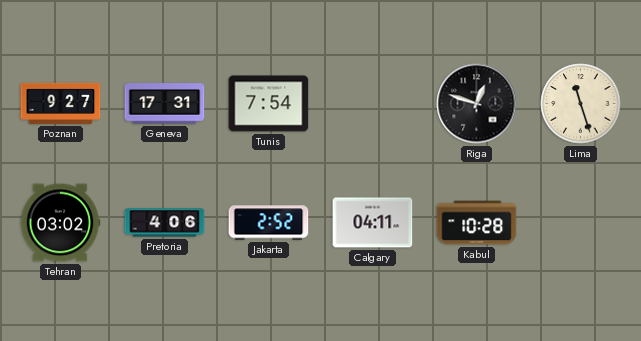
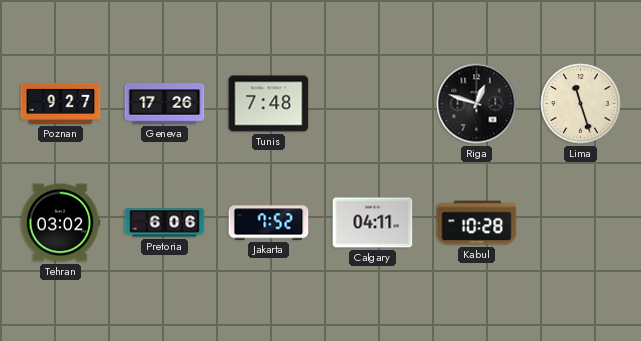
Geneva: 17:31 -> 17:26 (165, 104)
Tunis: 7:54 -> 7:48 (269, 104)
Pretoria: 4:06 -> 6:06 (165, 223)
Jakarta: 2:52 -> 7:52 (269, 223)
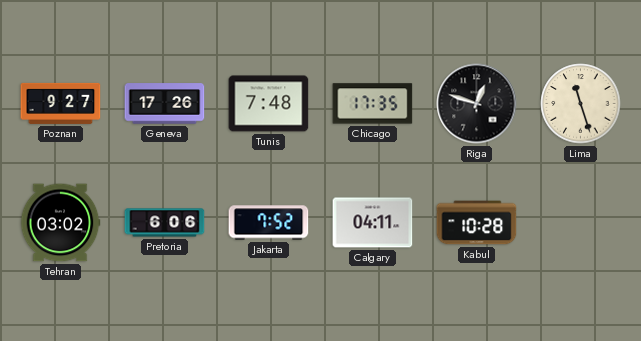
Chicago: none -> 17:35 (373, 104)
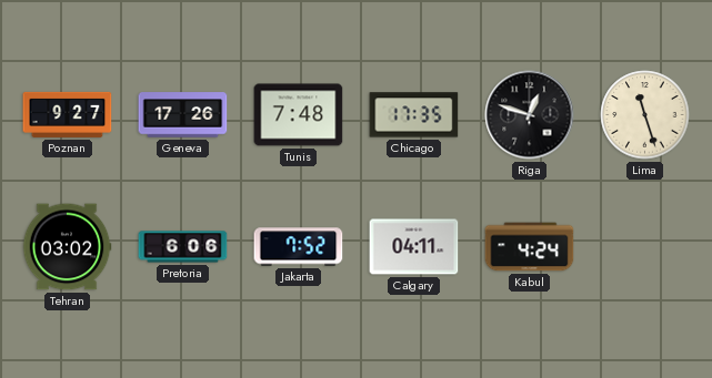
Kabul: 10:28 -> 4:24 (530, 247)
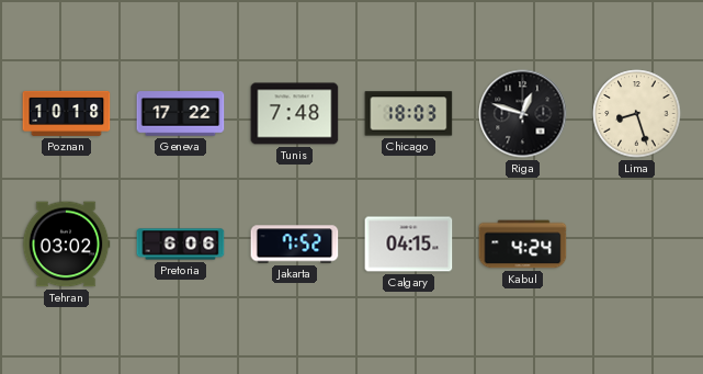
Poznan: 9:27 -> 10:18 (67, 113)
Geneva: 17:26 -> 17:22 (181, 114)
Chicago: 17:35 -> 18:03 (409, 114)
Lima: 11:27 -> 8:27 (637, 114)
Calgary: 04:11 -> 04:15 (409, 245)
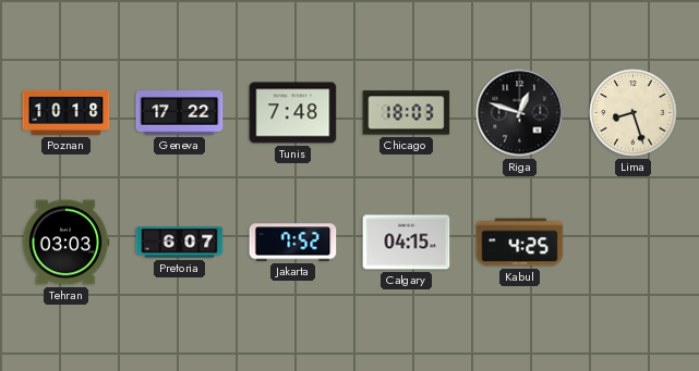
Tehran: 03:02 -> 03:03 (65, 243)
Pretoria: 6:06 -> 6:07 (180, 243)
Kabul: 4:24 -> 4:25 (520, 243)
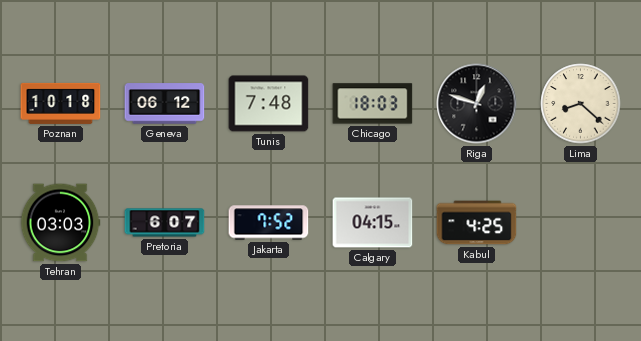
Geneva: 17:22 -> 06:12 (165, 104)
Lima: 8:27 -> 8:22 (581, 104)
